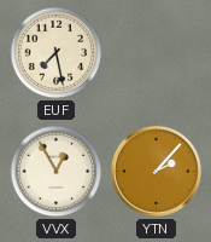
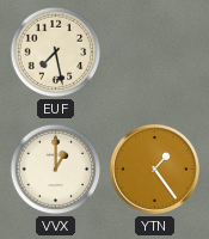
VVX: 12:55 -> 1:00 (56, 170)
YTN: 2:07 -> 1:24 (154, 168)
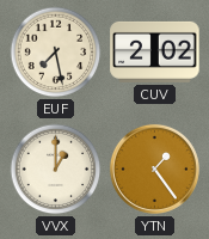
CUV: none -> 2:02 (155, 51)
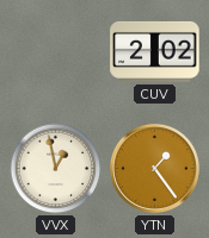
EUF: 7:28 -> none (56, 53)
VVX: 1:00 -> 12:58 (56, 169)
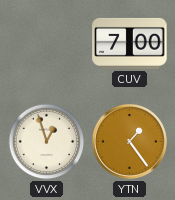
CUV: 2:02 -> 7:00 (130, 43)
VVX: 12:58 -> 12:57 (47, 142)
